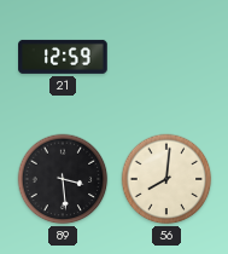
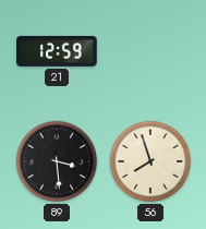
56: 8:01 -> 7:57 (150, 161)
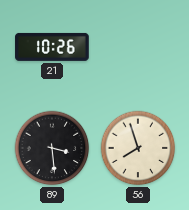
21: 12:59 -> 10:26 (52, 47)
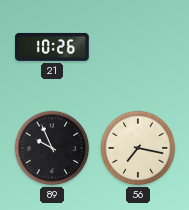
89: 3:29 -> 9:56 (52, 148)
56: 7:57 -> 7:17 (138, 148)
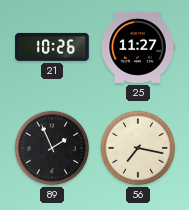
25: none -> 11:27 (138, 47)
89: 9:56 -> 1:56 (52, 148)
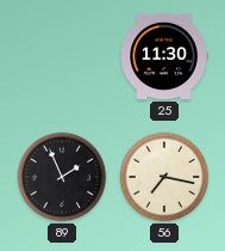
21: 10:26 -> none (52, 47)
25: 11:27 -> 11:30 (164, 56)
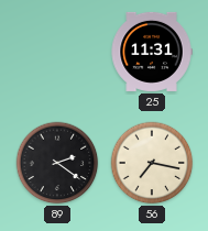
25: 11:30 -> 11:31 (152, 52)
89: 1:56 -> 2:21 (57, 163)
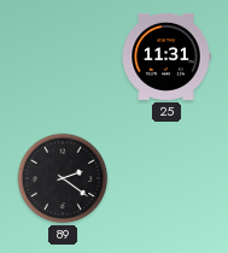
56: 7:17 -> none (152, 163)
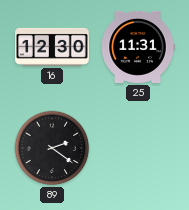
16: none -> 12:30 (52, 47)
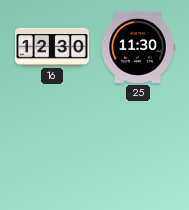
25: 11:31 -> 11:30 (138, 47)
89: 2:21 -> none (52, 148)
